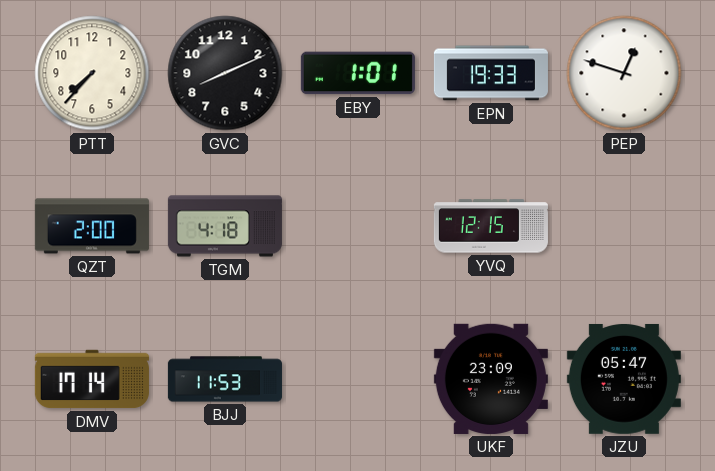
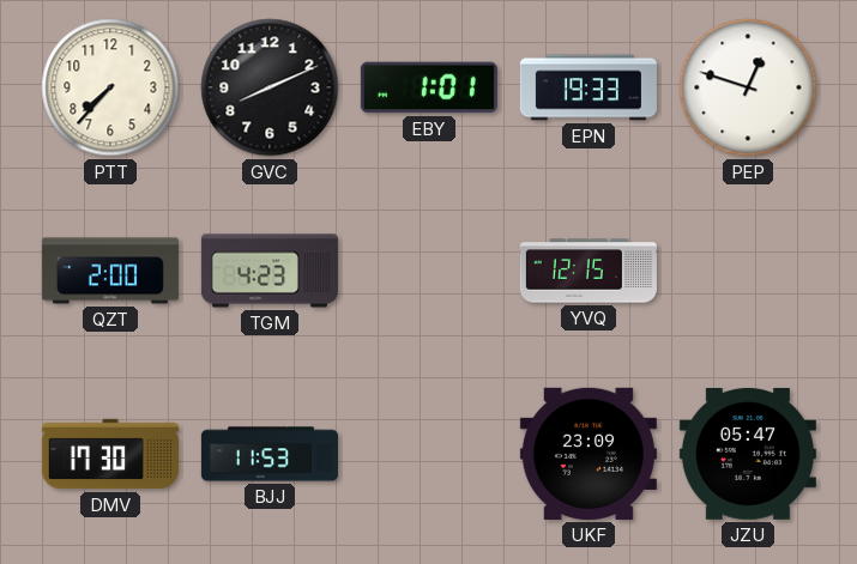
TGM: 4:18 -> 4:23 (270, 271)
DMV: 17:14 -> 17:30 (110, 454)
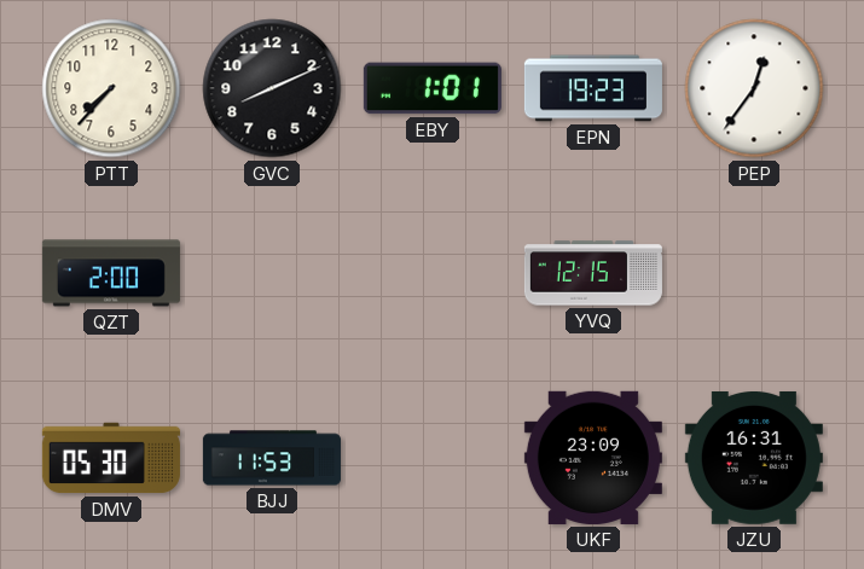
EPN: 19:33 -> 19:23 (593, 88)
PEP: 12:48 -> 12:36 (754, 88)
TGM: 4:23 -> none (270, 271)
DMV: 17:30 -> 05:30 (111, 458)
JZU: 05:47 -> 16:31 (754, 458)
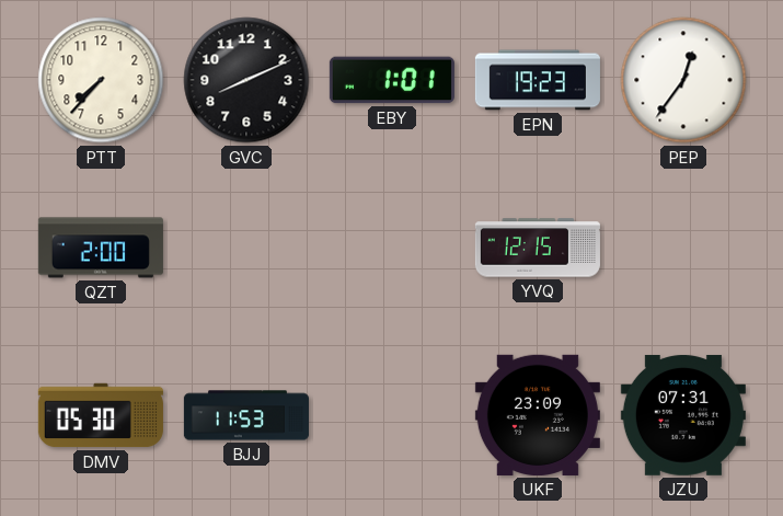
JZU: 16:31 -> 07:31 (683, 415)
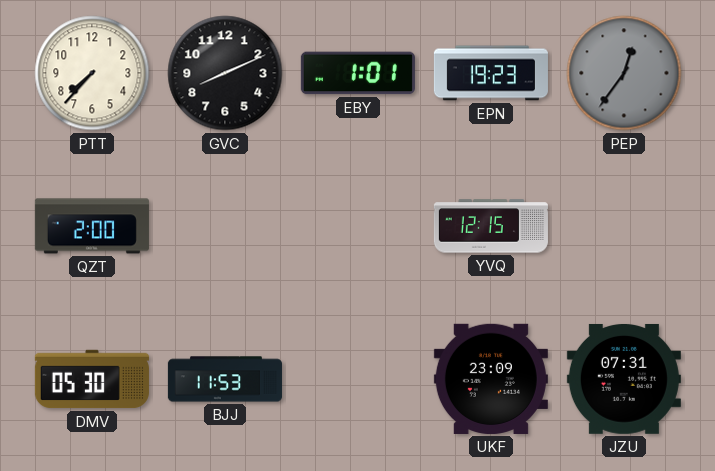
PEP dial: white -> grey (624, 73)
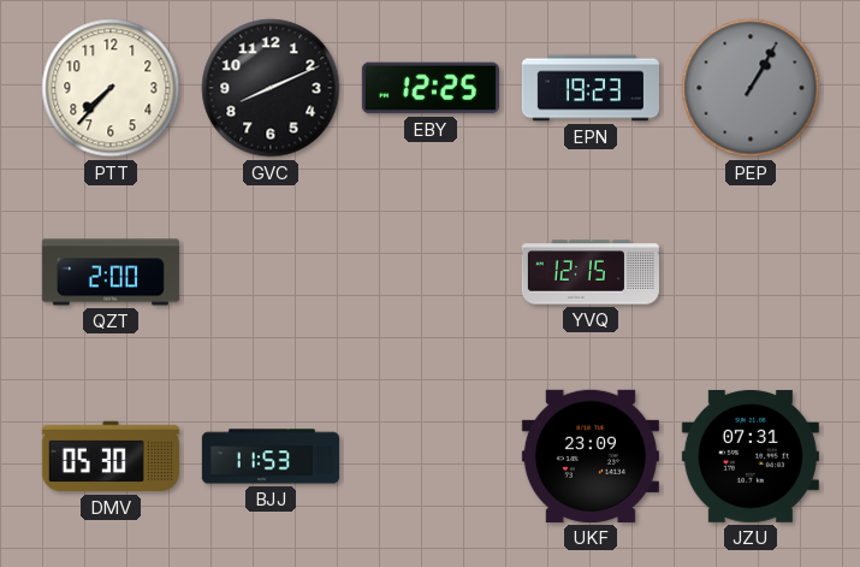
EBY: 1:01 -> 12:25 (431, 88)
PEP: 12:36 -> 1:05 (751, 88)
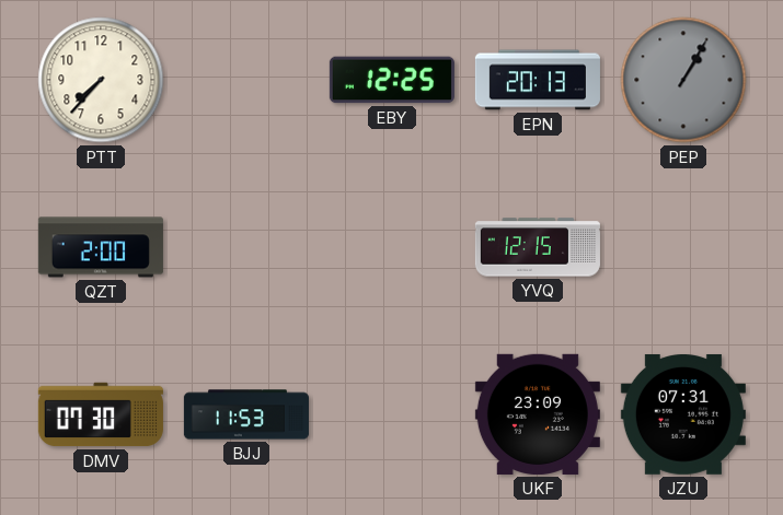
GVC: 8:11 -> none (271, 88)
EPN: 19:23 -> 20:13 (538, 80)
DMV: 05:30 -> 07:30 (101, 414)
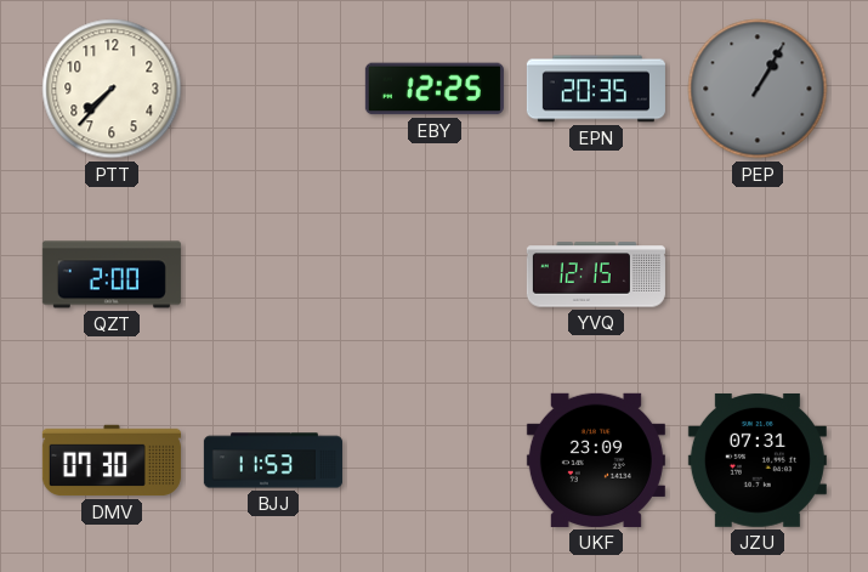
EPN: 20:13 -> 20:35 (596, 89)
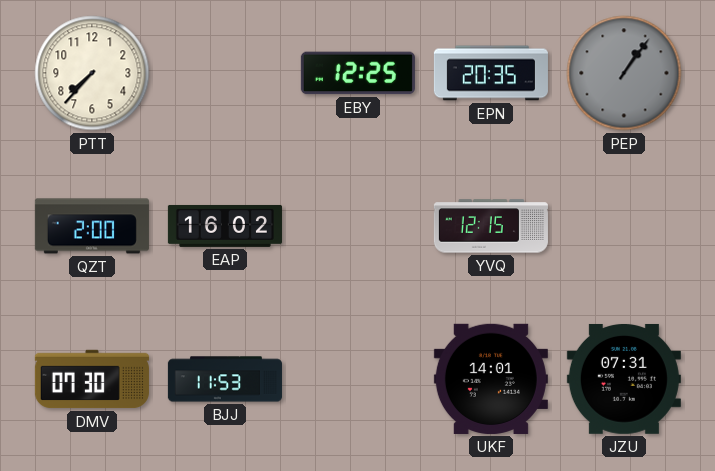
PEP: 1:05 -> 1:06 (624, 73)
EAP: none -> 16:02 (225, 226)
UKF: 23:09 -> 14:01 (491, 379)
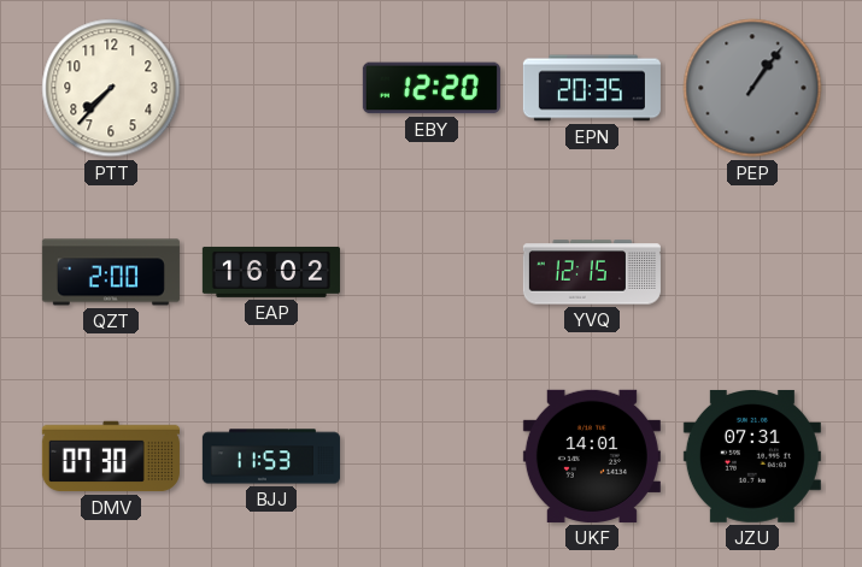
EBY: 12:25 -> 12:20 (432, 88)
